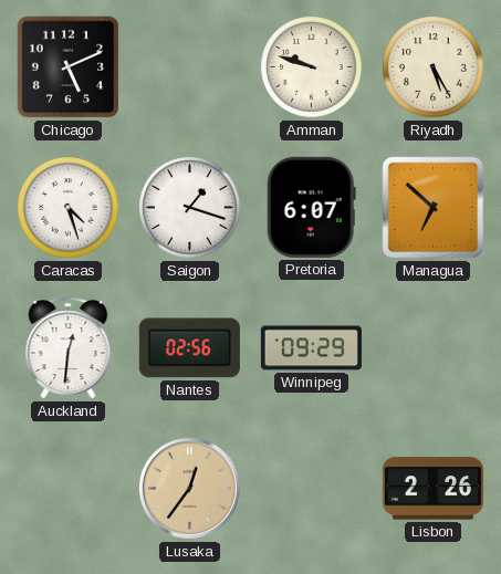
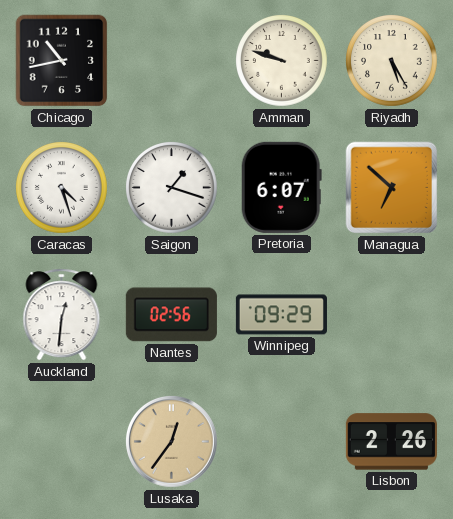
Chicago: 5:11 -> 10:43 (62, 61)
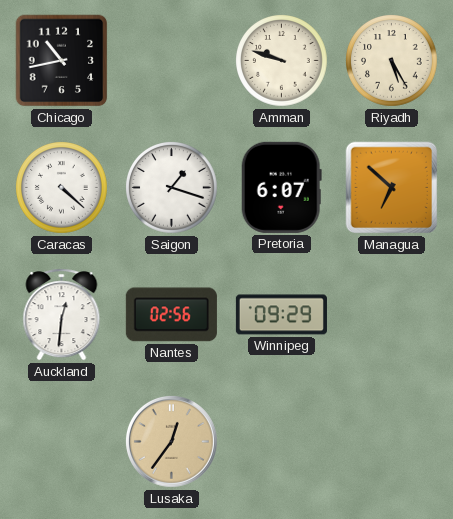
Caracas: 4:27 -> 4:22 (62, 188)
Lisbon: 2:26 -> none (391, 442)
